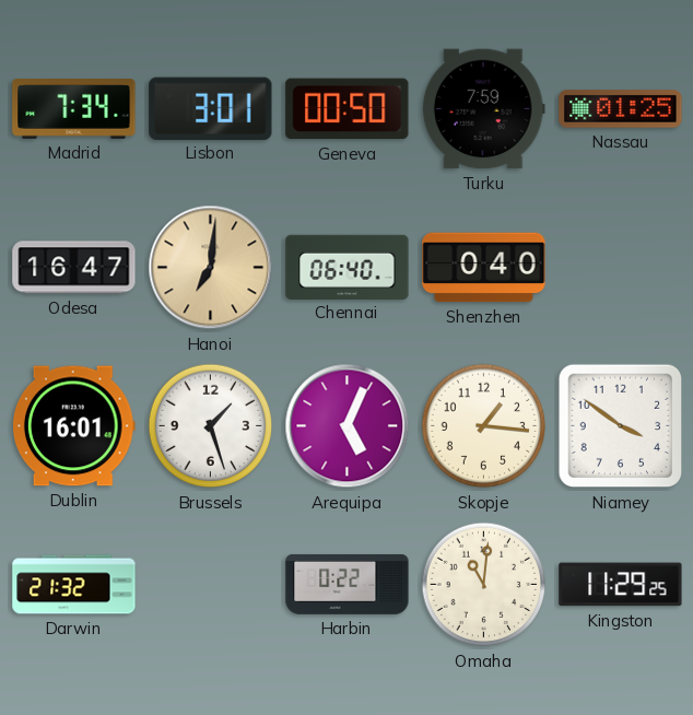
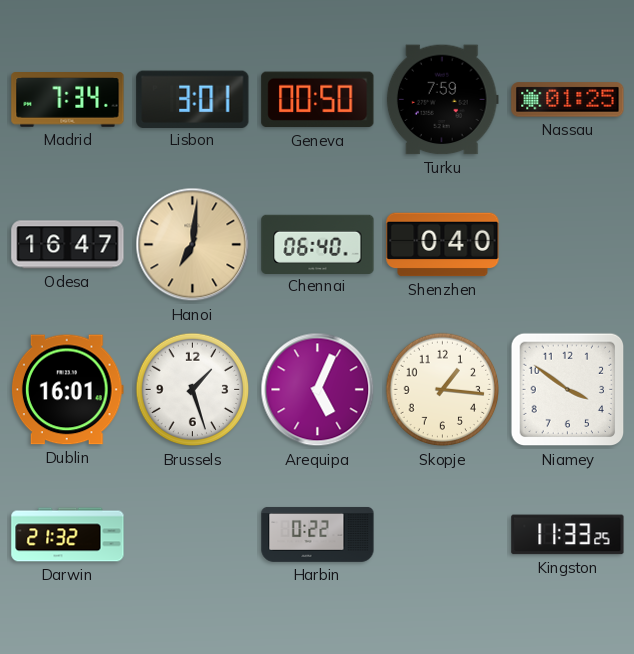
Omaha: 11:01 -> none (484, 585)
Kingston: 11:29 -> 11:33 (568, 535)
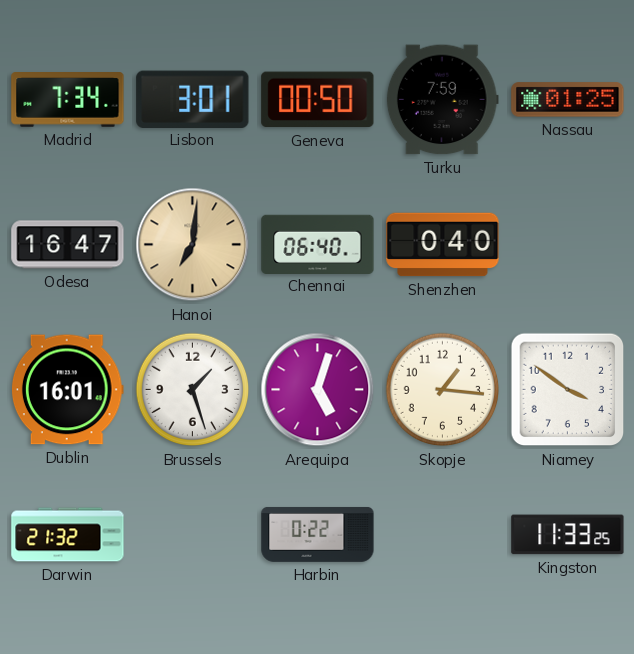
Arequipa: 5:04 -> 5:03 (318, 390)
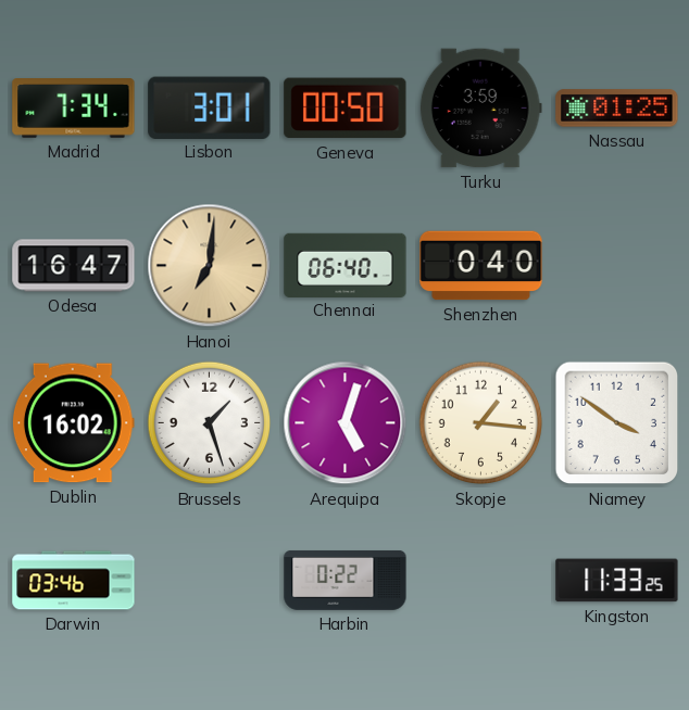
Turku: 7:59 -> 3:59 (480, 109)
Dublin: 16:01 -> 16:02 (73, 423)
Darwin: 21:32 -> 03:46 (74, 581)
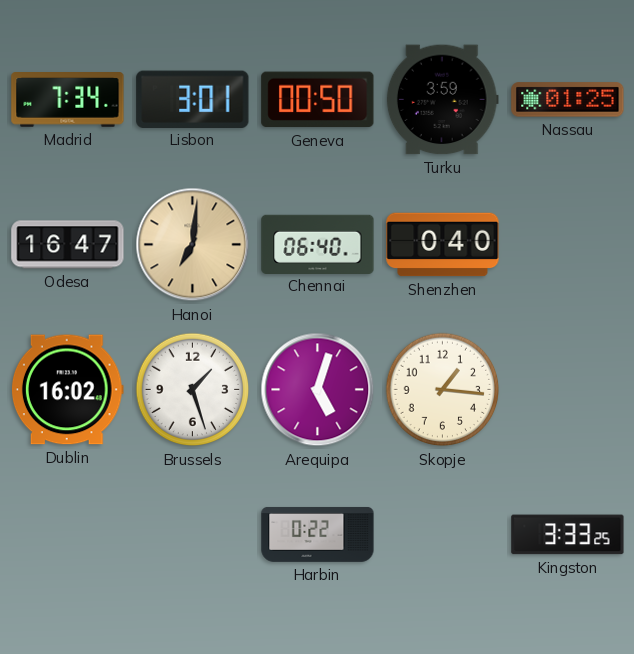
Niamey: 3:51 -> none (617, 423)
Darwin: 03:46 -> none (74, 581)
Kingston: 11:33 -> 3:33 (568, 535)
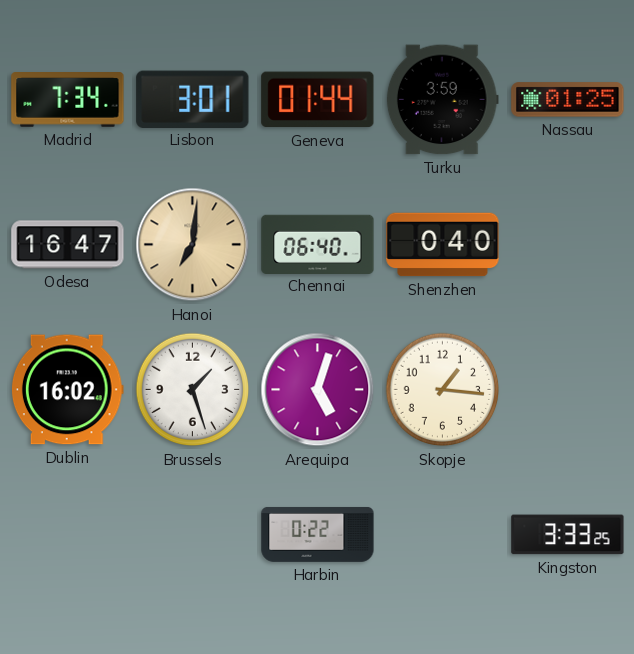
Geneva: 00:50 -> 01:44 (318, 100)
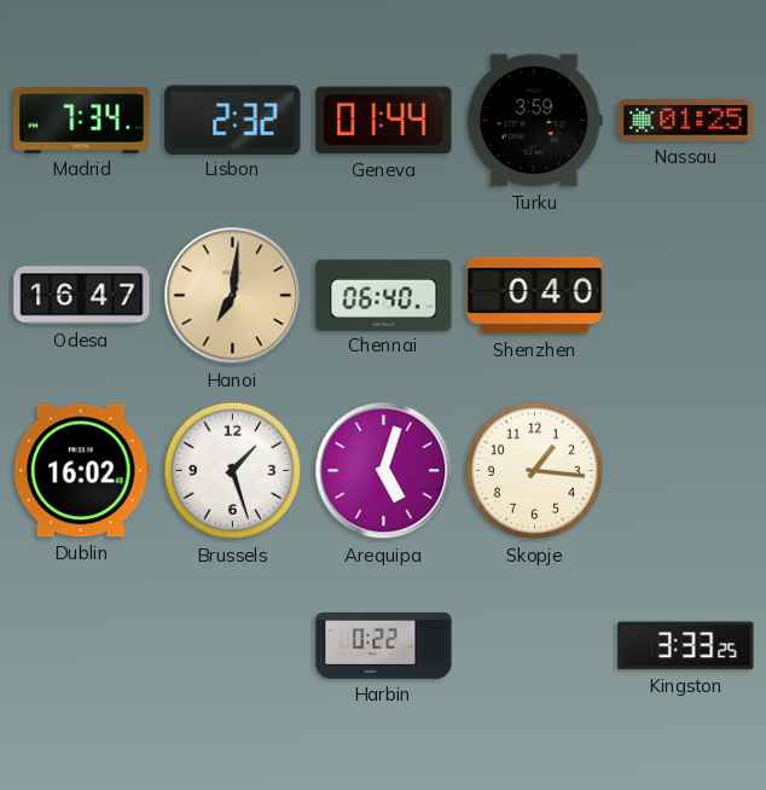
Lisbon: 3:01 -> 2:32 (233, 120)
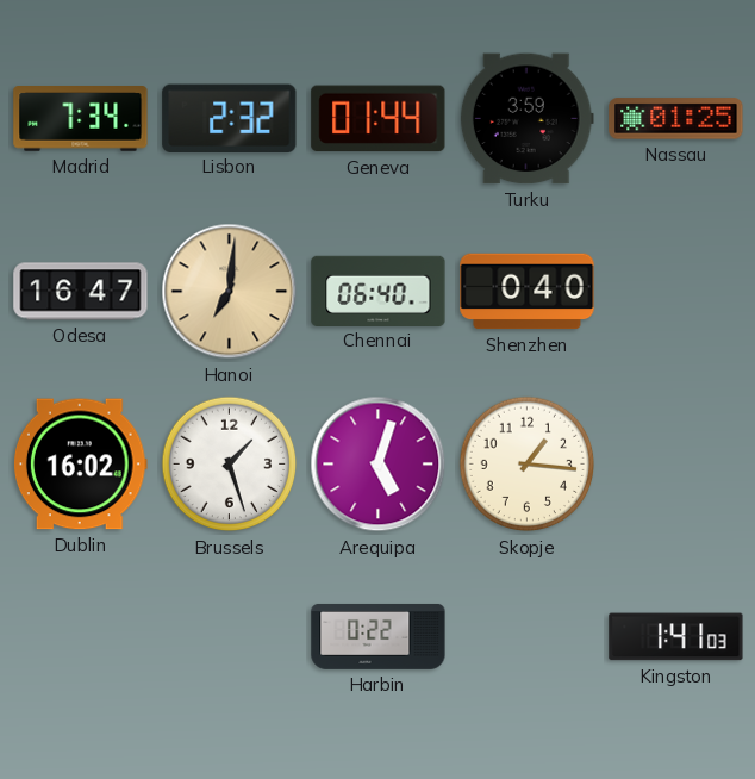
Kingston: 3:33 -> 1:41 (676, 637)
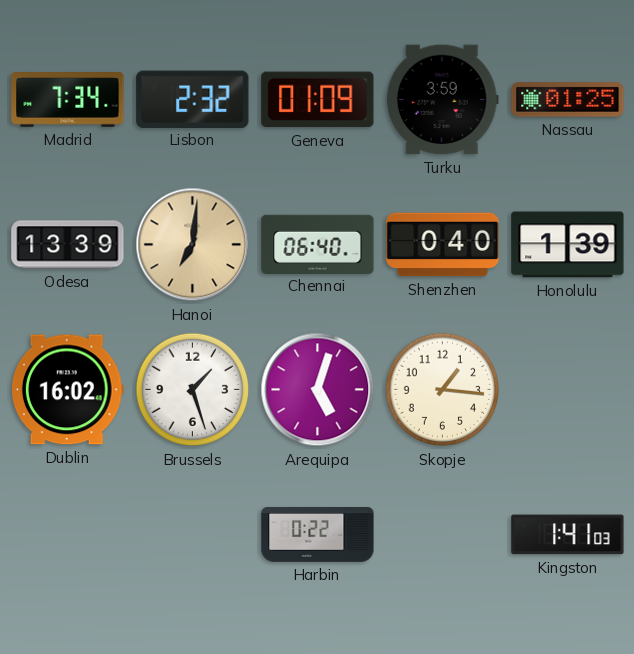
Geneva: 01:44 -> 01:09 (318, 100)
Odesa: 16:47 -> 13:39 (68, 245)
Honolulu: none -> 1:39 (568, 245)
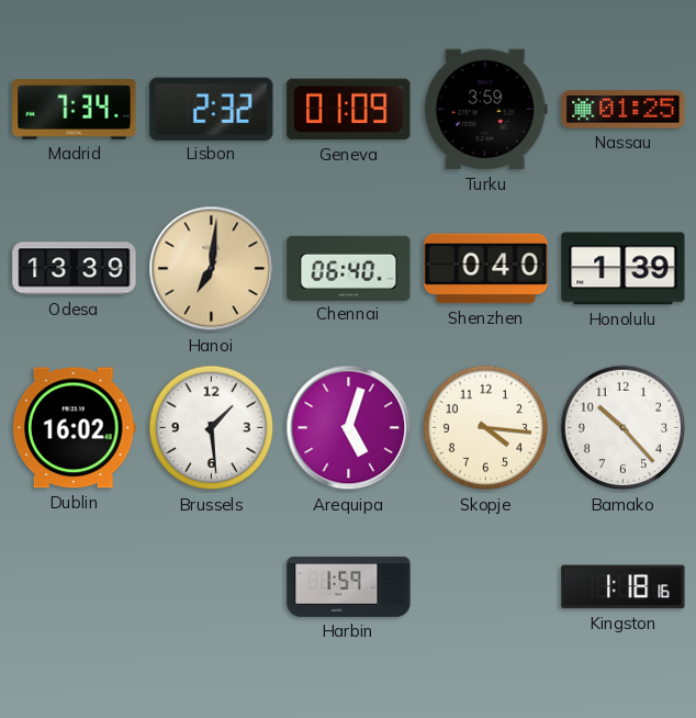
Brussels: 1:27 -> 1:29 (212, 428)
Skopje: 1:16 -> 4:16 (486, 428)
Bamako: none -> 10:23 (624, 428)
Harbin: 0:22 -> 1:59 (349, 586)
Kingston: 1:41 -> 1:18 (624, 587)
